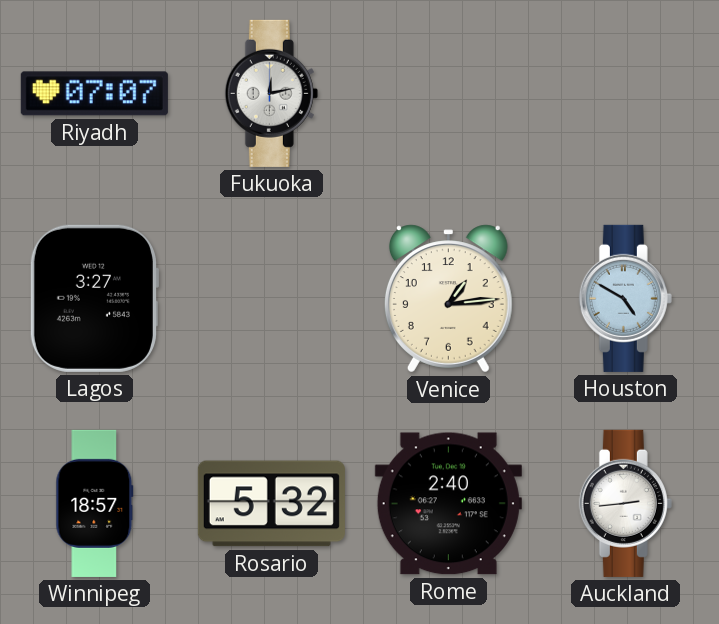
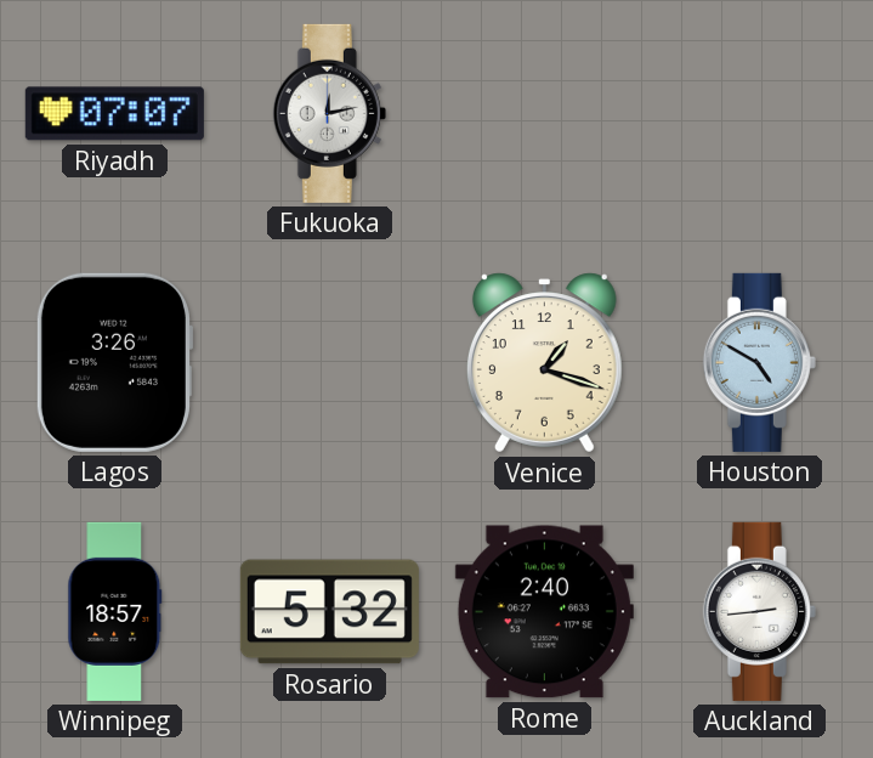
Lagos: 3:27 -> 3:26 (114, 362)
Venice: 1:14 -> 1:18 (544, 363)
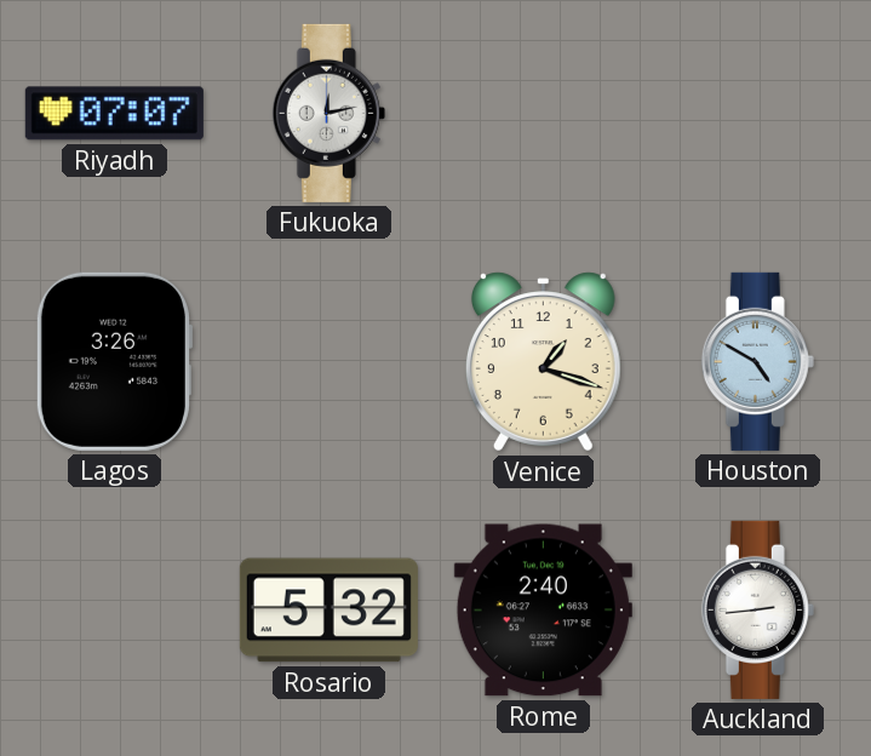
Winnipeg: 18:57 -> none (115, 611)
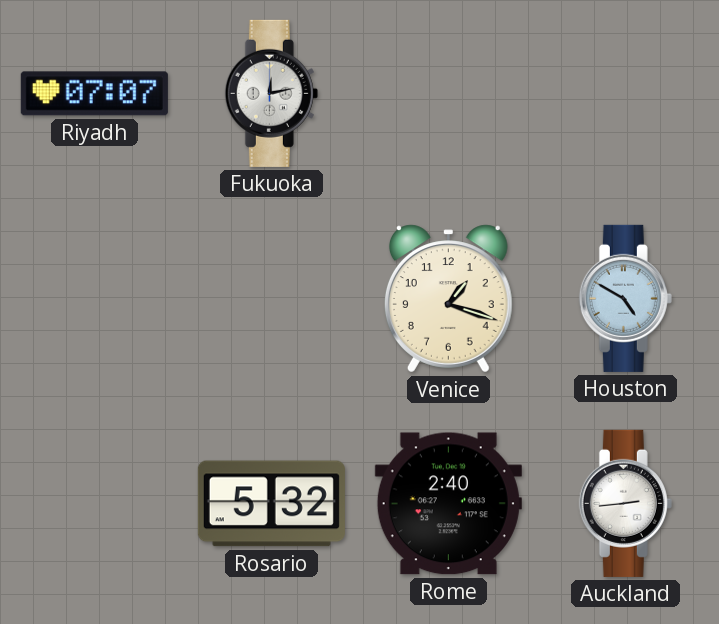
Lagos: 3:26 -> none (114, 361)
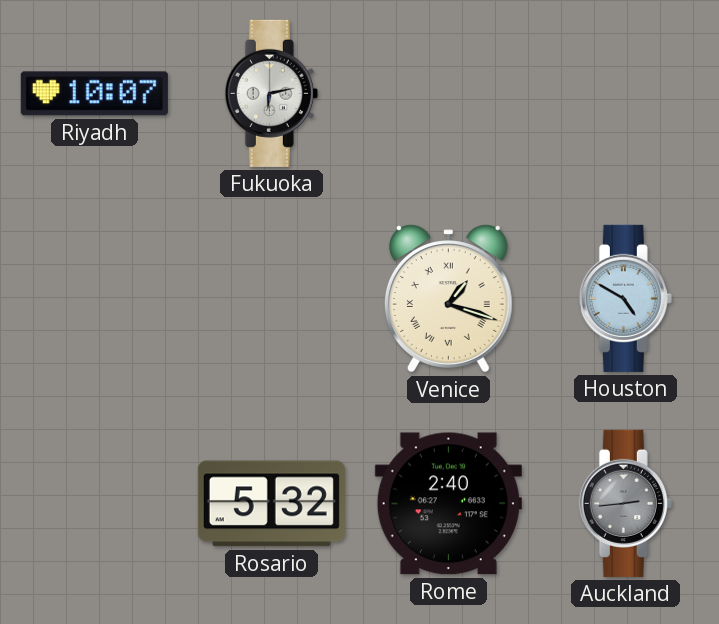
Riyadh: 07:07 -> 10:07 (94, 94)
Fukuoka: 12:13 -> 6:13 (271, 93)
Venice numerals: Arabic -> Roman (448, 299)
Auckland dial: white -> grey (625, 503)
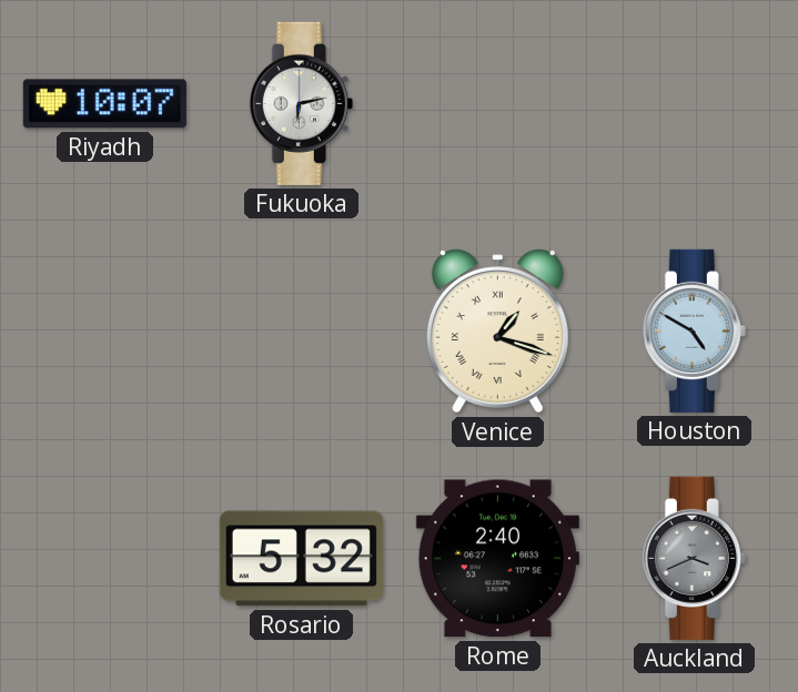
Auckland: 2:44 -> 3:41 (694, 558)
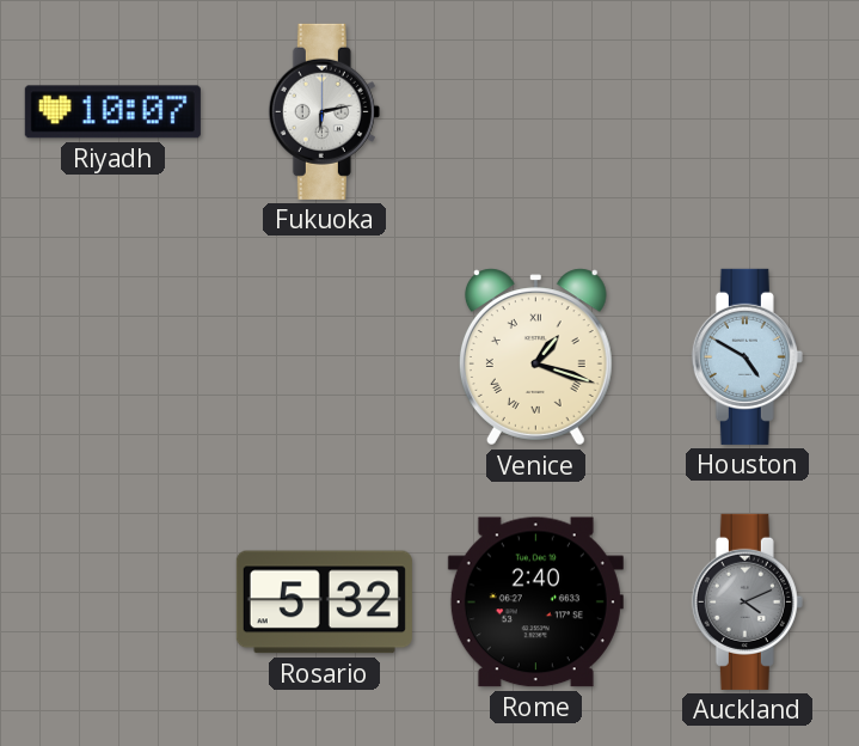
Auckland: 3:41 -> 4:11 (747, 601)
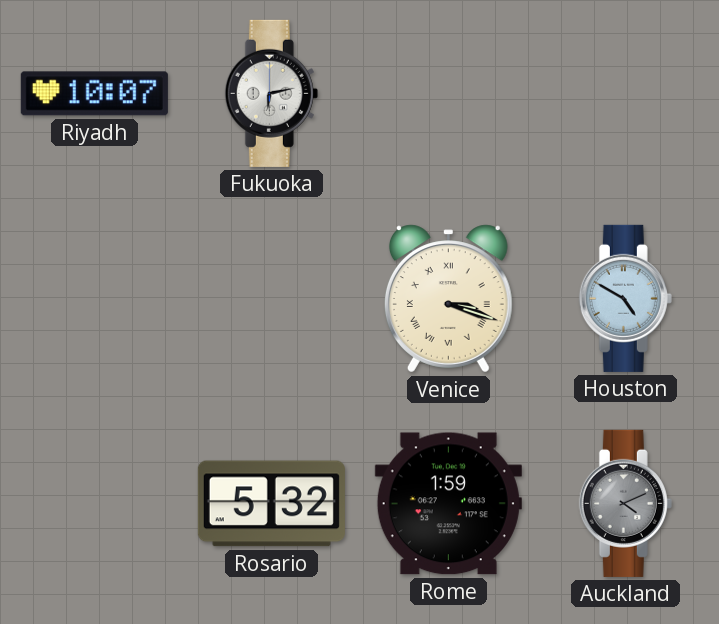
Venice: 1:18 -> 3:18 (448, 299)
Rome: 2:40 -> 1:59 (448, 504)
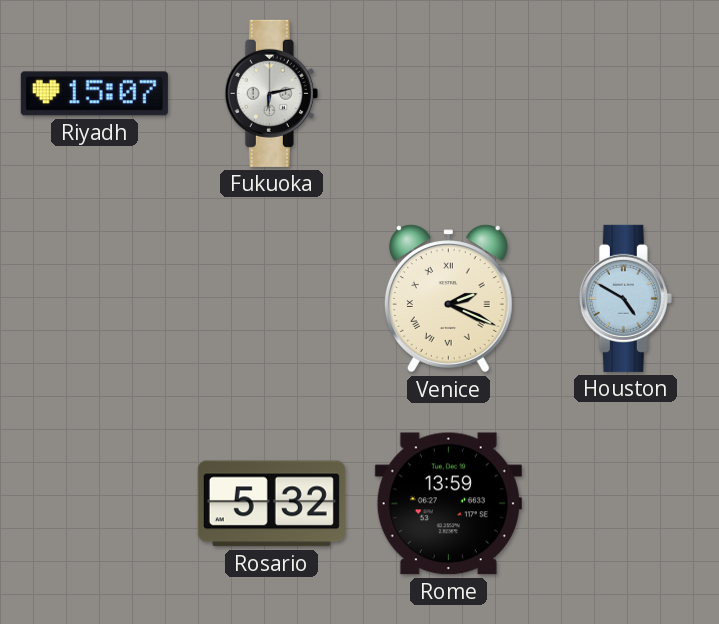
Riyadh: 10:07 -> 15:07 (94, 94)
Venice: 3:18 -> 2:19 (448, 299)
Rome: 1:59 -> 13:59 (448, 504)
Auckland: 4:11 -> none (625, 503)
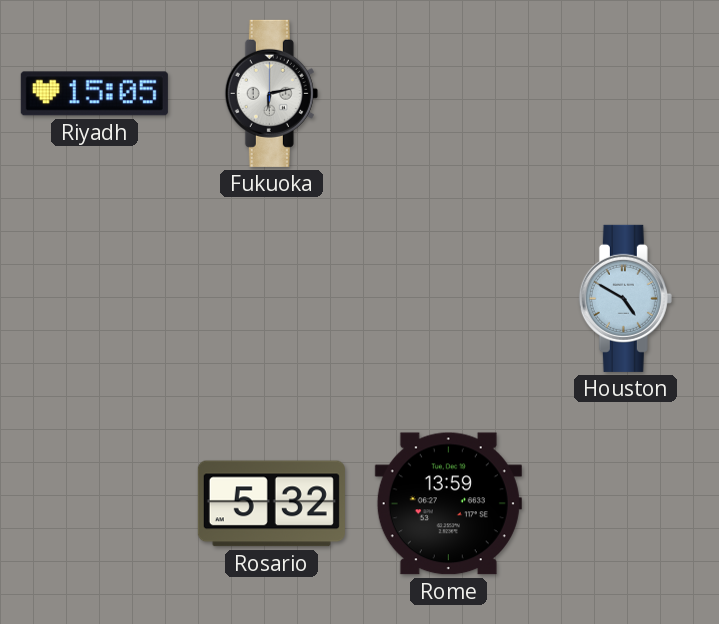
Riyadh: 15:07 -> 15:05 (94, 94)
Venice: 2:19 -> none (448, 299)
